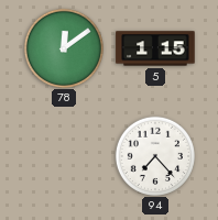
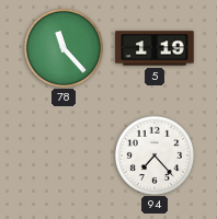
78: 12:09 -> 11:23 (62, 47)
5: 1:15 -> 1:19 (155, 48)
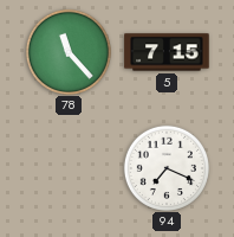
5: 1:19 -> 7:15 (167, 52)
94: 7:23 -> 7:19 (165, 167)
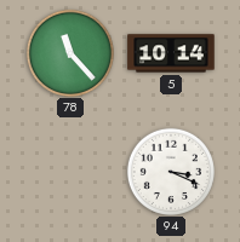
5: 7:15 -> 10:14 (171, 53)
94: 7:19 -> 3:19 (170, 171)
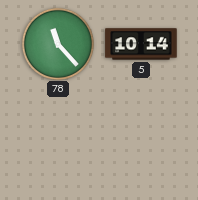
94: 3:19 -> none (170, 171)
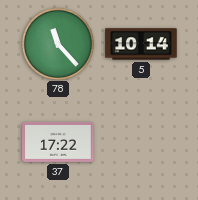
37: none -> 17:22 (58, 142)
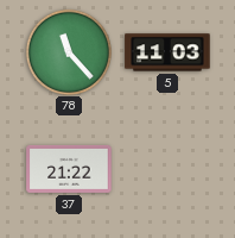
5: 10:14 -> 11:03 (167, 52)
37: 17:22 -> 21:22 (69, 169)
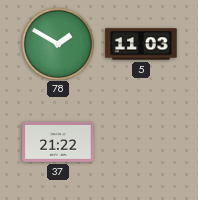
78: 11:23 -> 1:50 (57, 43)
